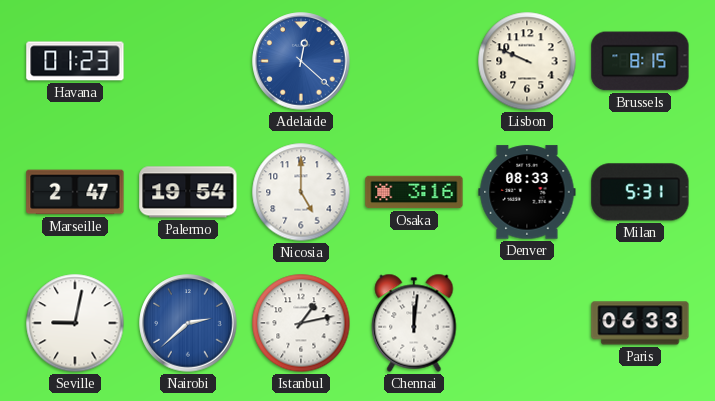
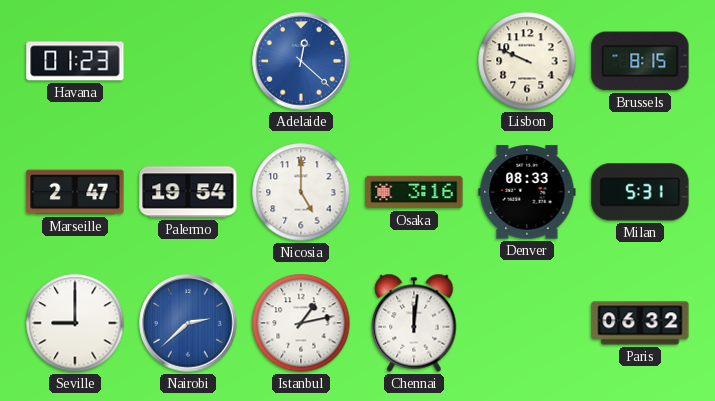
Seville: 9:02 -> 9:00 (75, 323)
Paris: 06:33 -> 06:32 (640, 323)
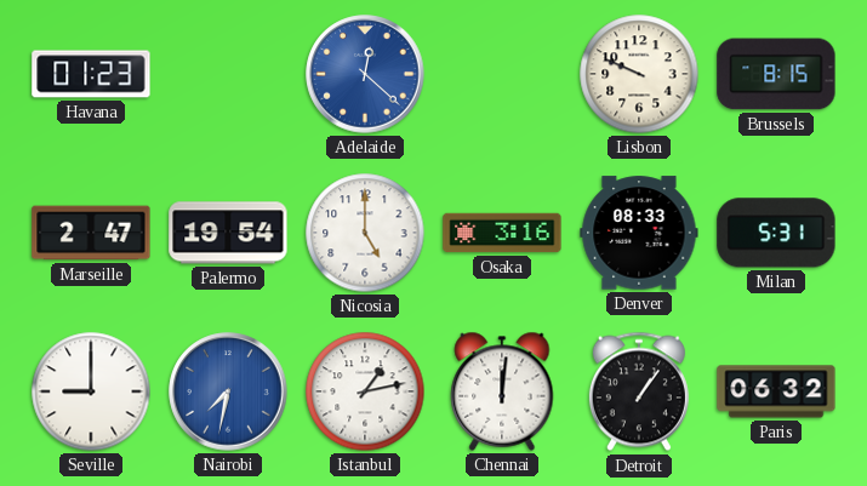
Nairobi: 2:38 -> 7:32 (228, 391)
Detroit: none -> 1:06 (639, 391)
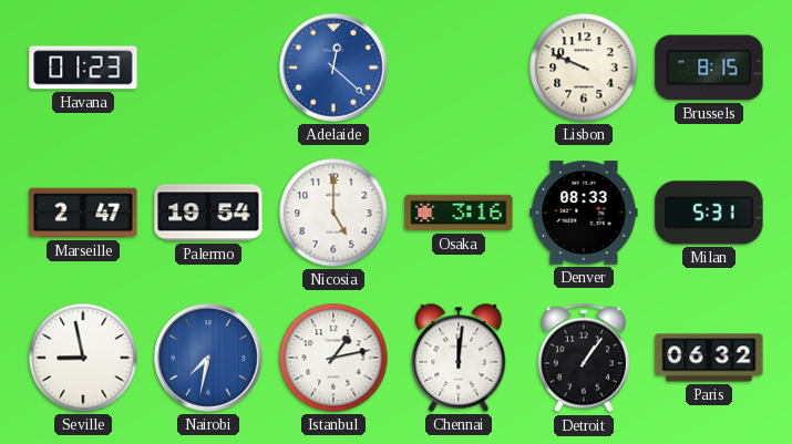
Seville: 9:00 -> 8:58 (83, 358)
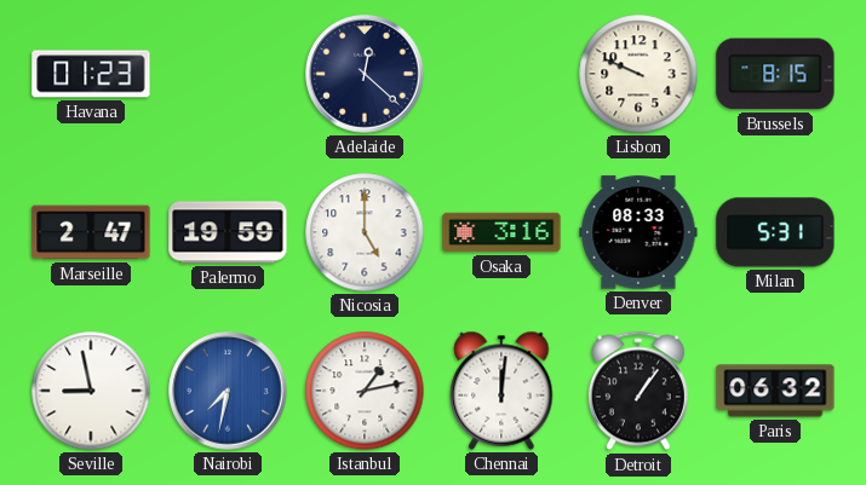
Adelaide dial: blue -> navy (365, 74)
Palermo: 19:54 -> 19:59 (228, 232)
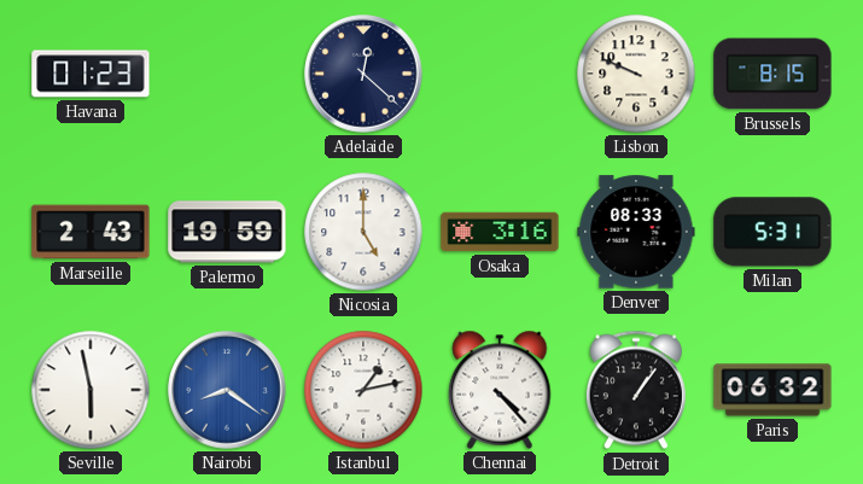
Marseille: 2:47 -> 2:43 (91, 232)
Seville: 8:58 -> 5:58 (91, 390)
Nairobi: 7:32 -> 8:21 (227, 390)
Chennai: 12:01 -> 4:23 (500, 390)
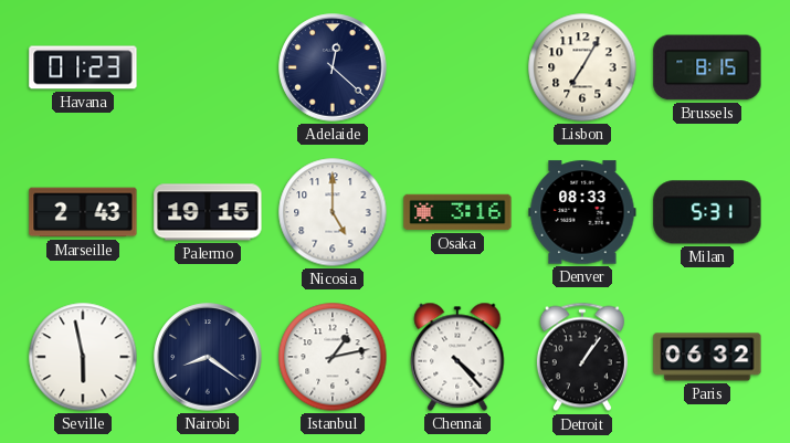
Lisbon: 9:49 -> 7:05 (582, 67)
Palermo: 19:59 -> 19:15 (208, 212)
Nairobi dial: blue -> navy (208, 357)
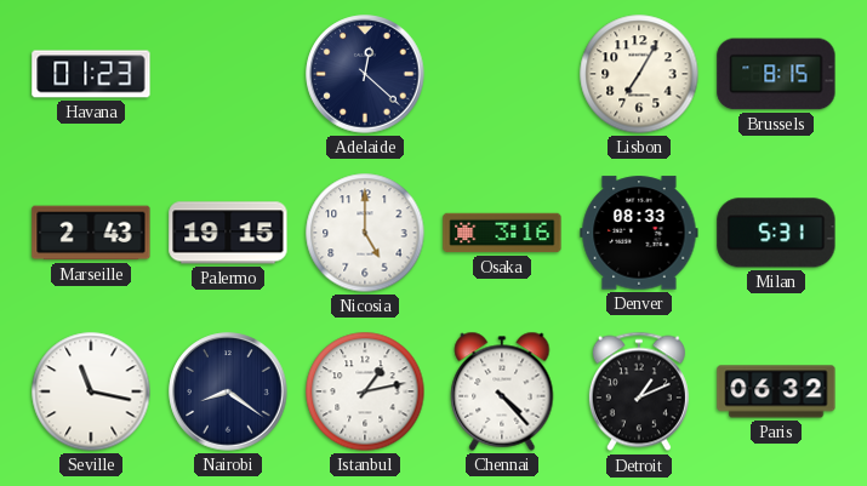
Seville: 5:58 -> 11:17 (91, 391)
Detroit: 1:06 -> 1:11 (639, 391)
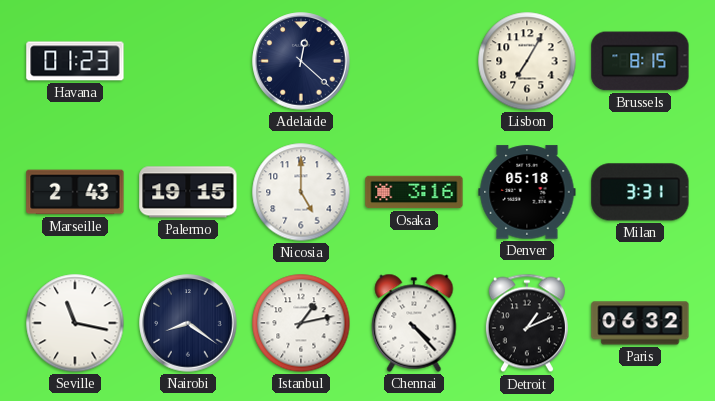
Denver: 08:33 -> 05:18 (527, 192)
Milan: 5:31 -> 3:31 (640, 192)
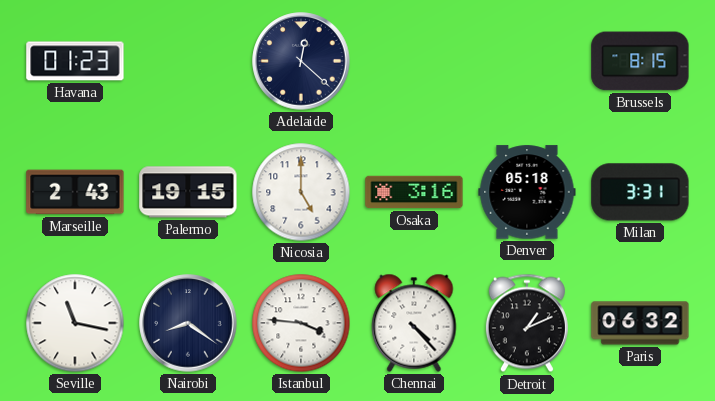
Lisbon: 7:05 -> none (527, 61)
Istanbul: 1:13 -> 3:46 (301, 323)
